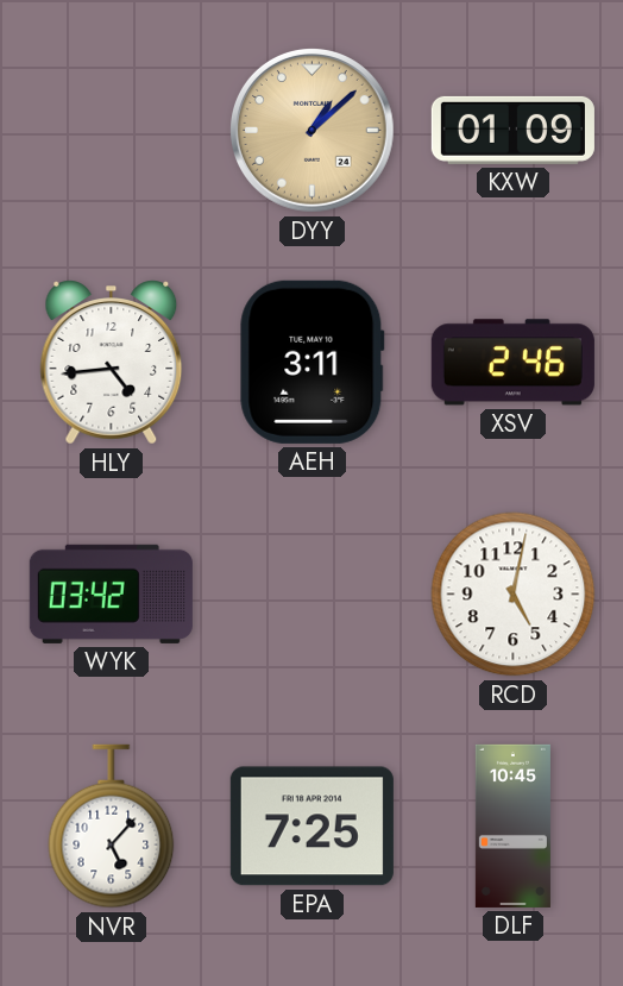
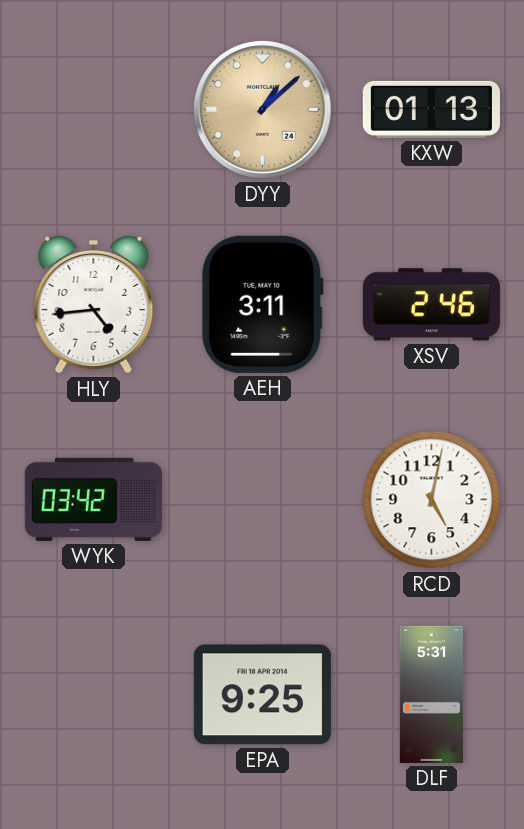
KXW: 01:09 -> 01:13 (431, 109)
NVR: 5:07 -> none (112, 827)
EPA: 7:25 -> 9:25 (262, 695)
DLF: 10:45 -> 5:31 (431, 694)
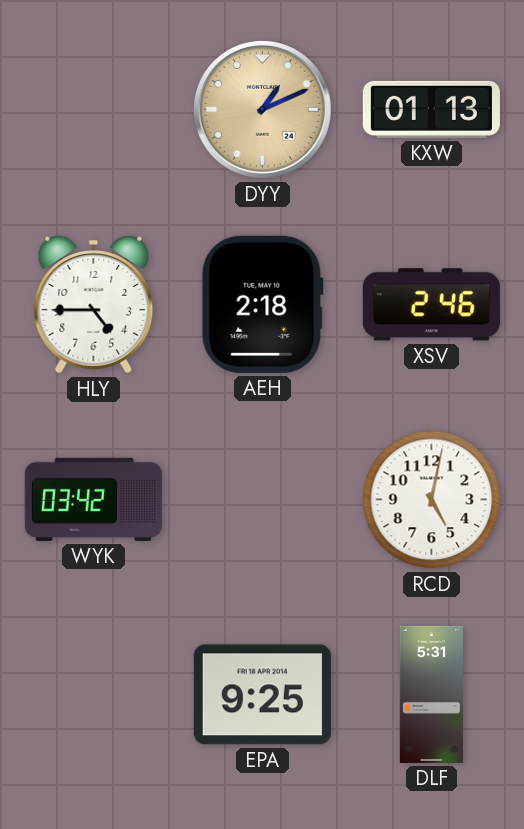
DYY: 1:08 -> 1:11 (262, 109)
HLY: 4:44 -> 4:45 (94, 305)
AEH: 3:11 -> 2:18 (262, 304)
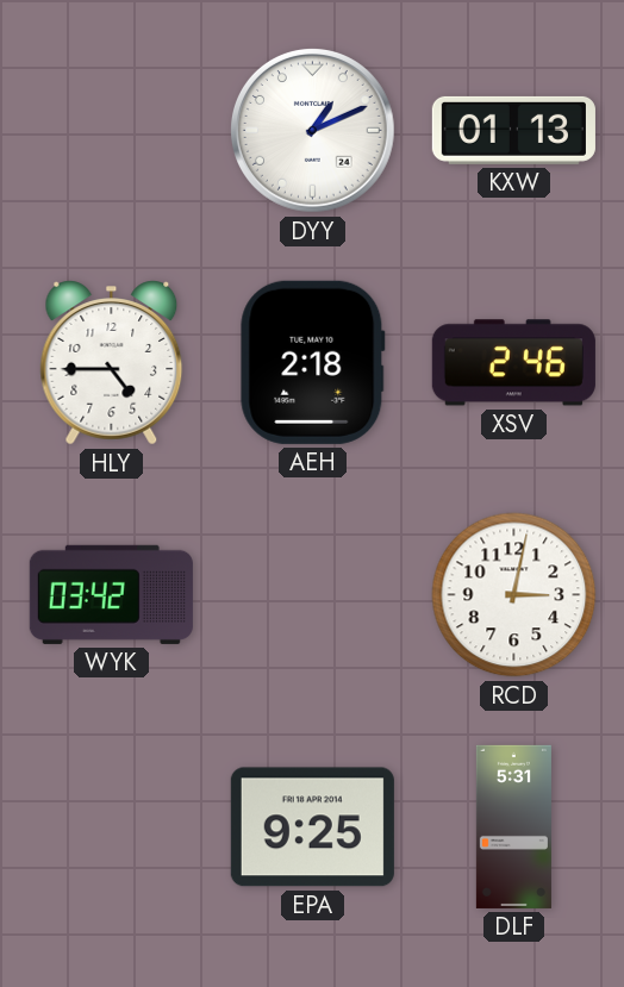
DYY dial: champagne -> white (312, 130)
RCD: 5:02 -> 3:02 (514, 595)
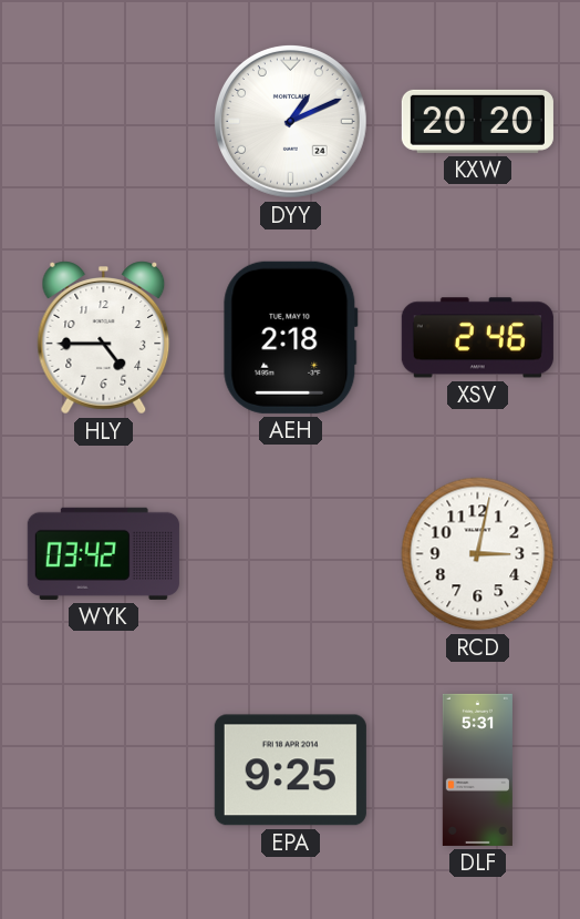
KXW: 01:13 -> 20:20 (477, 121)
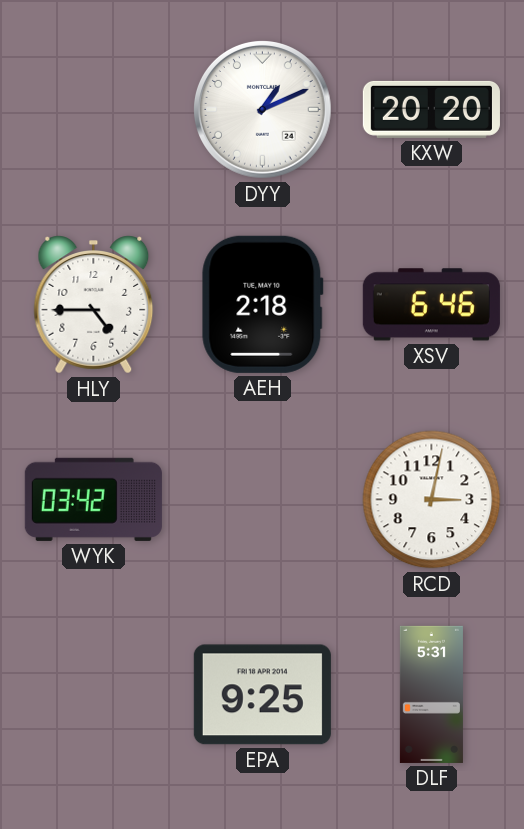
XSV: 2:46 -> 6:46 (431, 305)
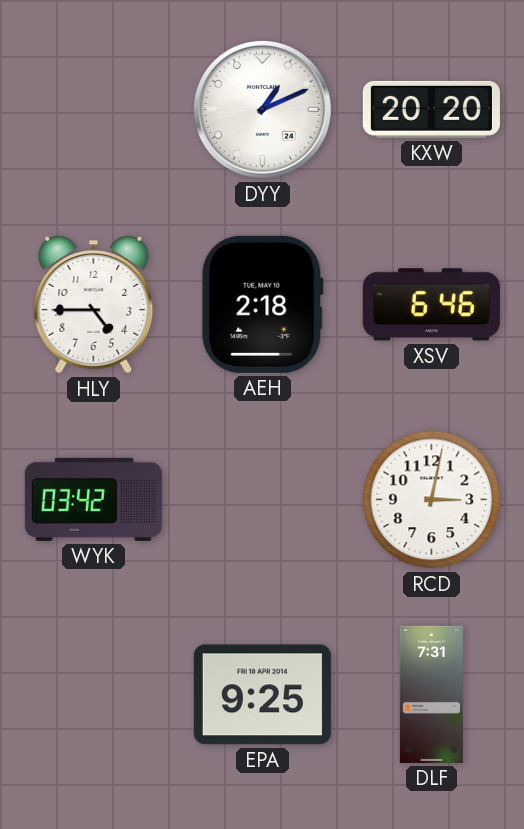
DLF: 5:31 -> 7:31 (431, 694)
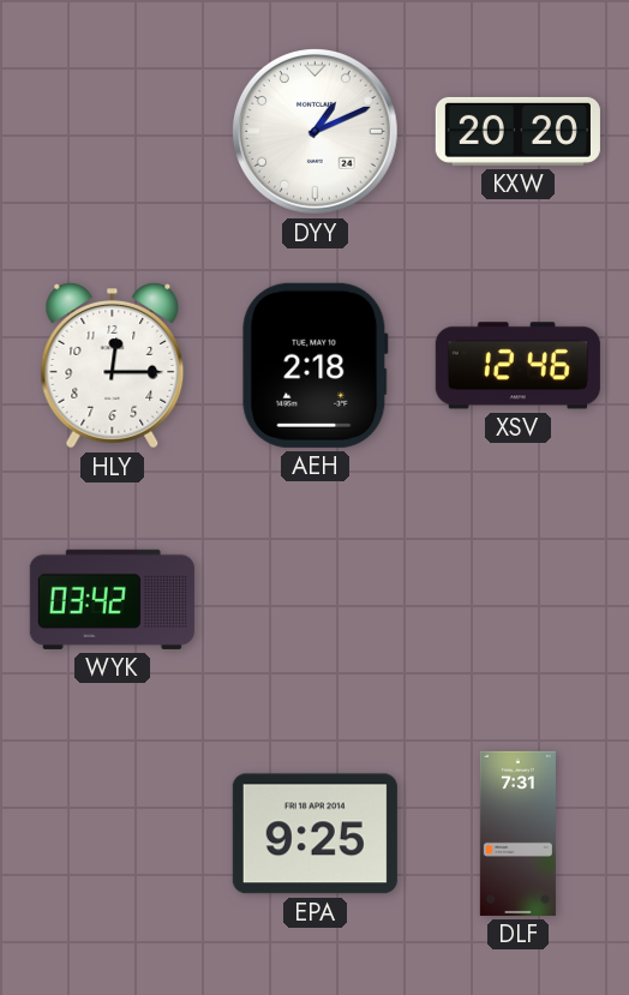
HLY: 4:45 -> 12:15 (113, 366)
XSV: 6:46 -> 12:46 (517, 366)
RCD: 3:02 -> none (432, 500)
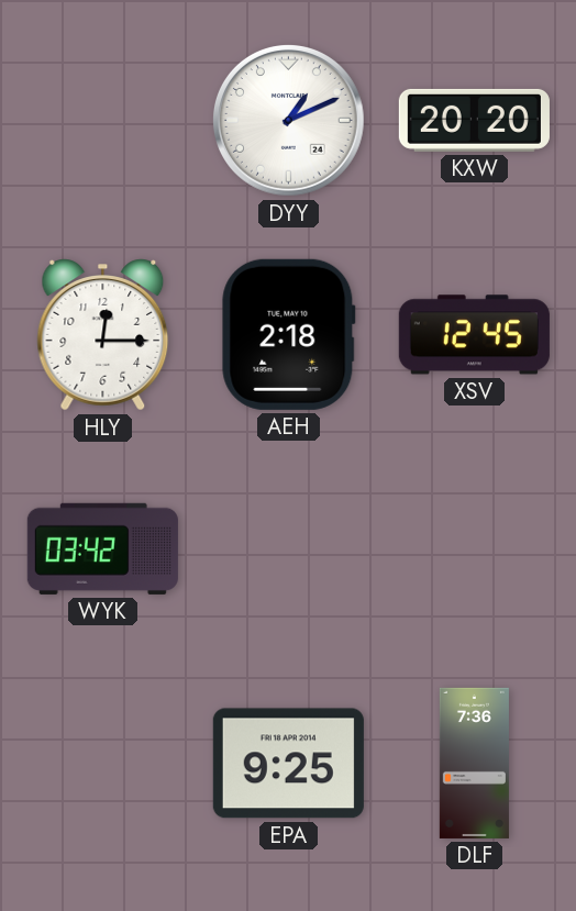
XSV: 12:46 -> 12:45 (474, 335)
DLF: 7:31 -> 7:36 (474, 763)
